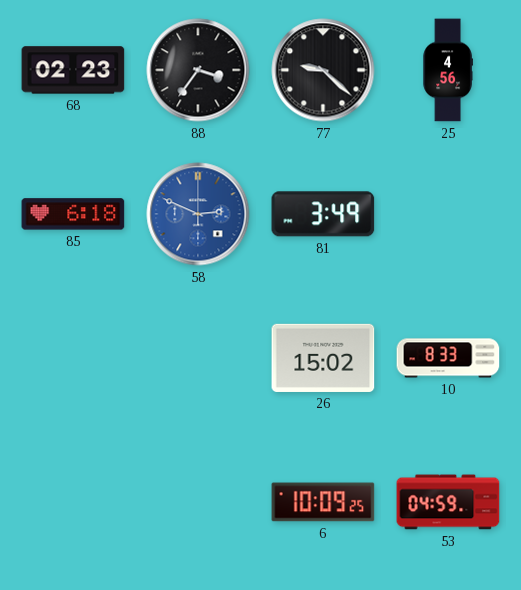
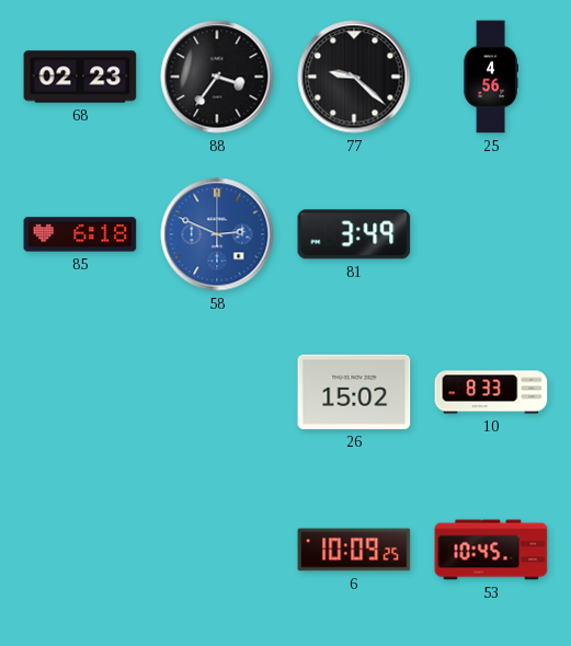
53: 04:59 -> 10:45 (491, 550)
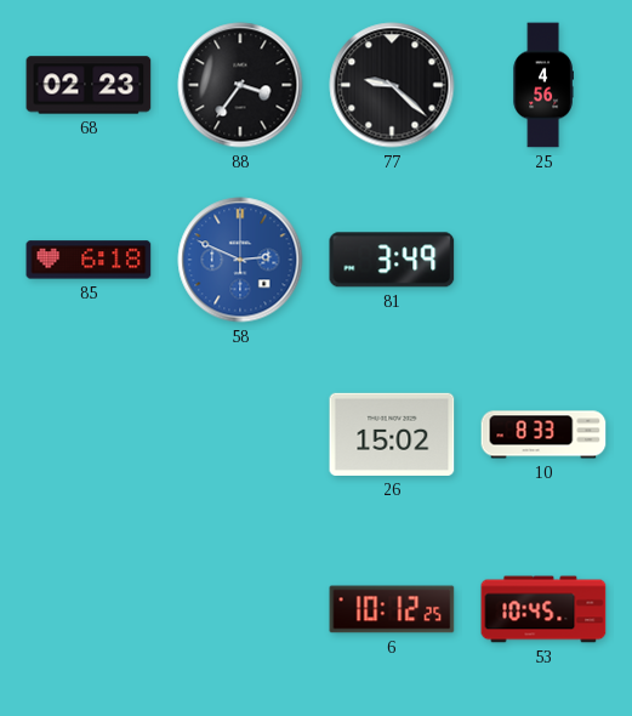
6: 10:09 -> 10:12 (392, 609)
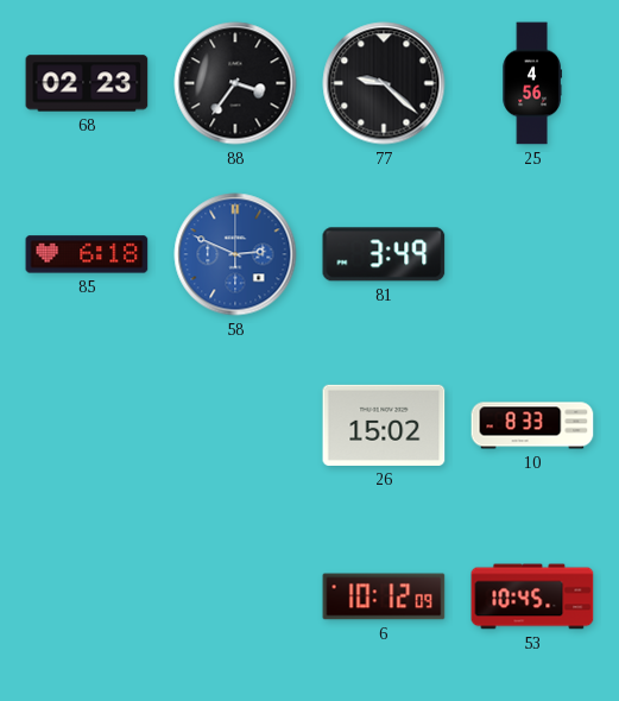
6: 10:12:25 -> 10:12:09 (384, 596)
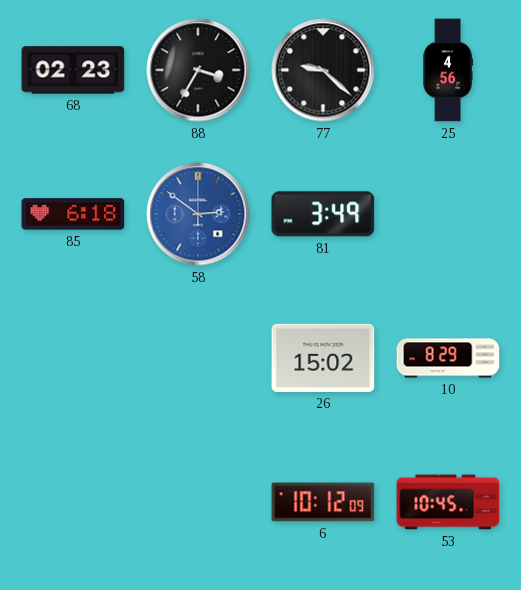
88: 3:36 -> 3:35 (198, 70)
58: 2:49 -> 2:51 (198, 214)
10: 8:33 -> 8:29 (448, 358)
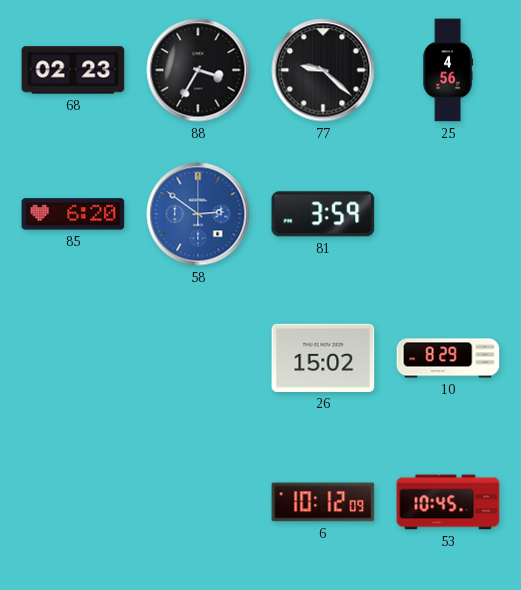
85: 6:18 -> 6:20 (73, 214)
81: 3:49 -> 3:59 (323, 214)
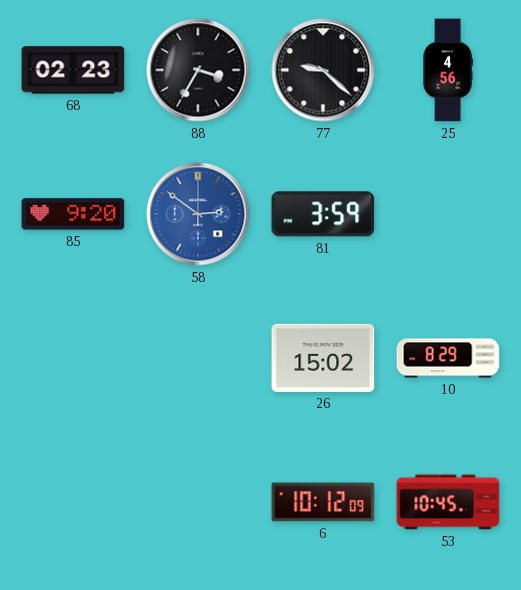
85: 6:20 -> 9:20 (73, 214)
